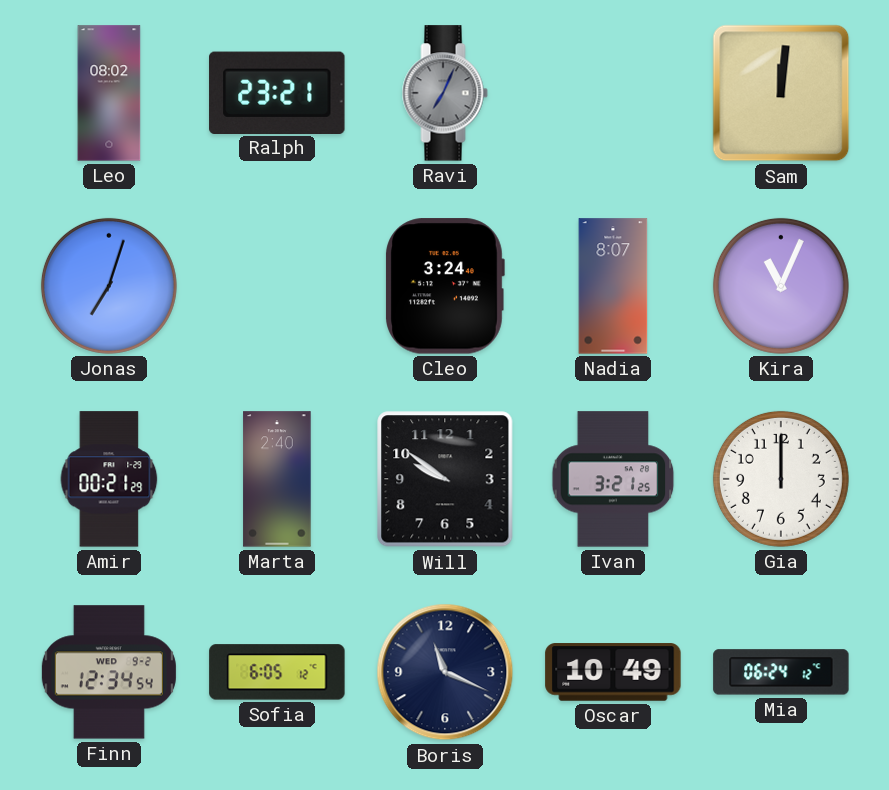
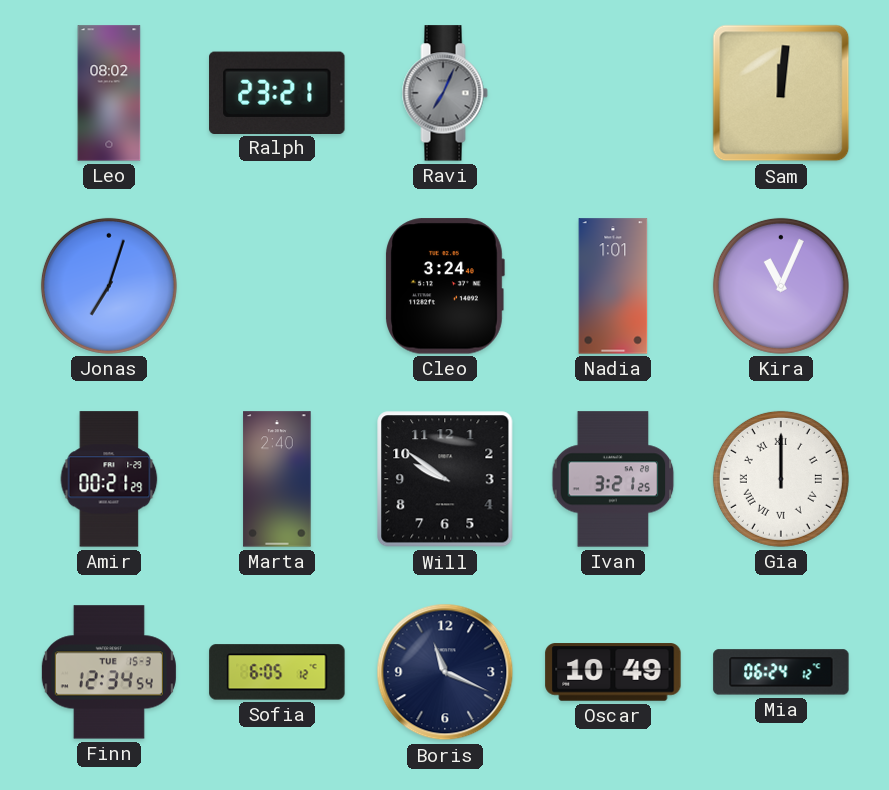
Nadia: 8:07 -> 1:01 (613, 286)
Gia numerals: Arabic -> Roman (781, 479)
Finn date: WED 9-2 -> TUE 15-3 (109, 672)
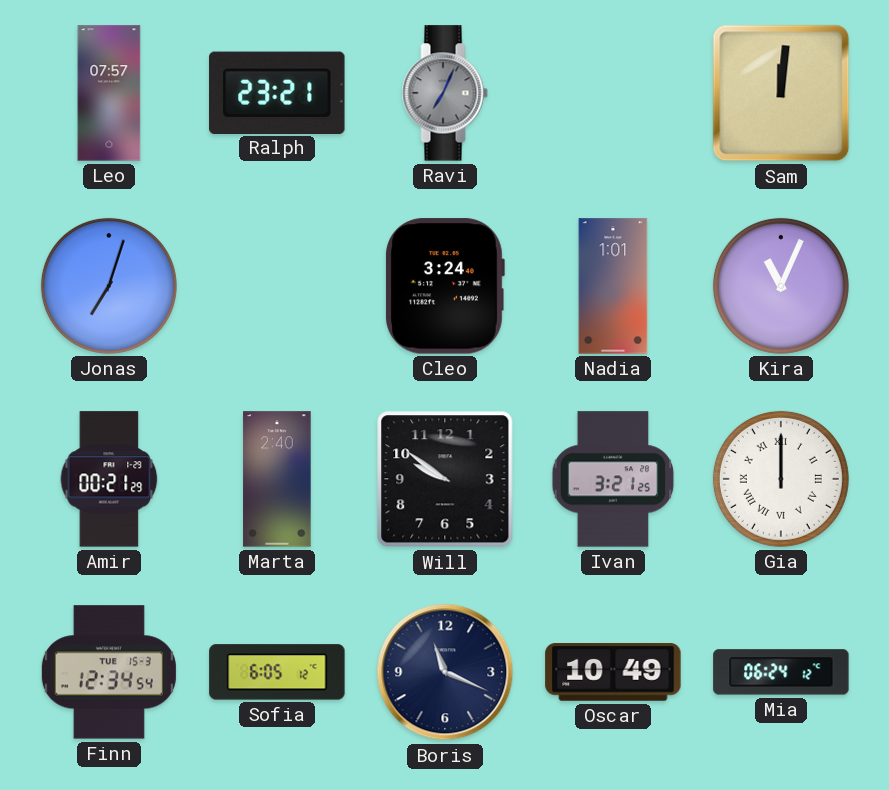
Leo: 08:02 -> 07:57 (109, 93)
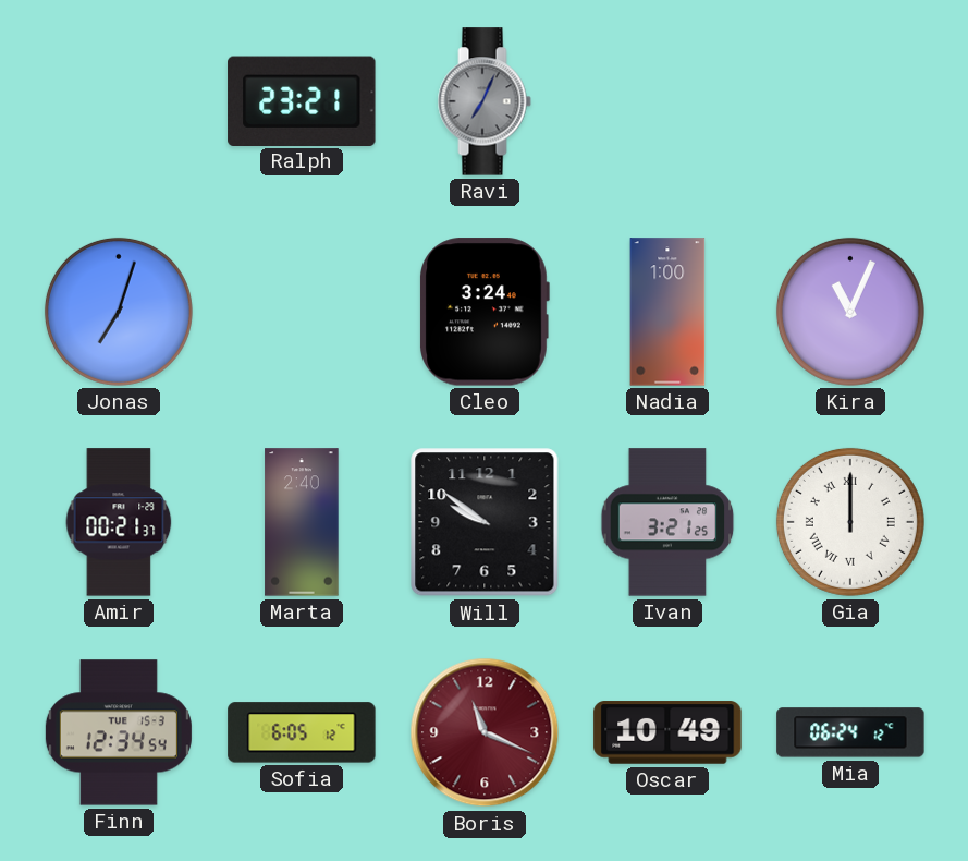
Leo: 07:57 -> none (109, 93)
Sam: 12:01 -> none (781, 93)
Nadia: 1:01 -> 1:00 (667, 312)
Amir: 00:21:29 -> 00:21:37 (119, 522)
Boris dial: navy -> burgundy (485, 732)
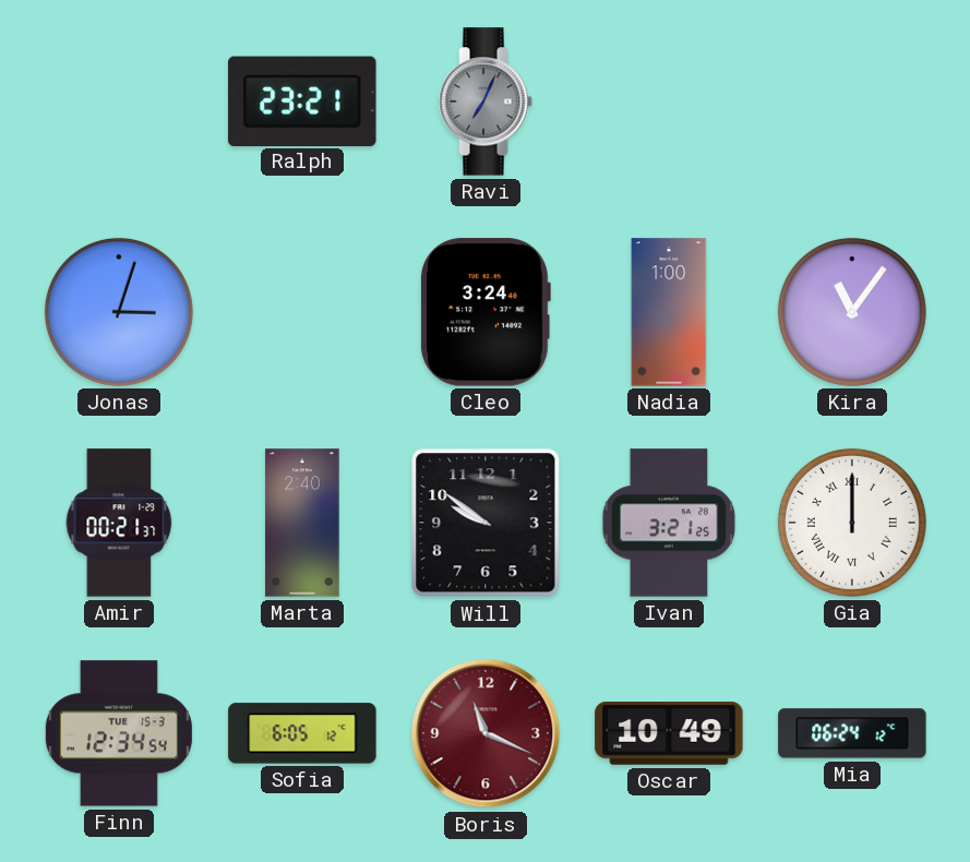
Jonas: 7:03 -> 3:03 (119, 312)
Kira: 11:04 -> 11:06 (852, 312)
